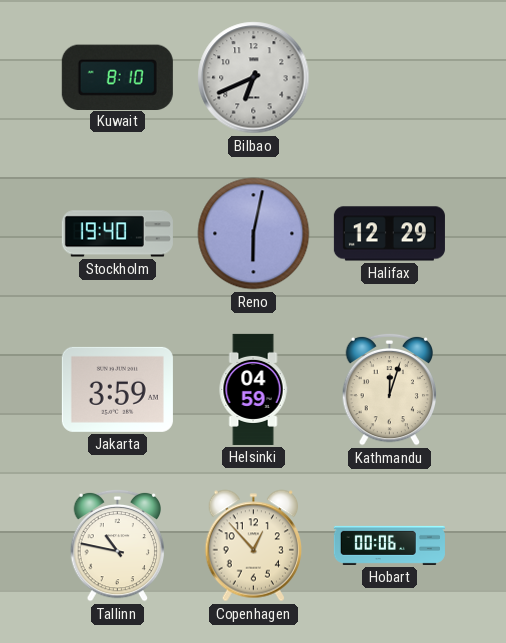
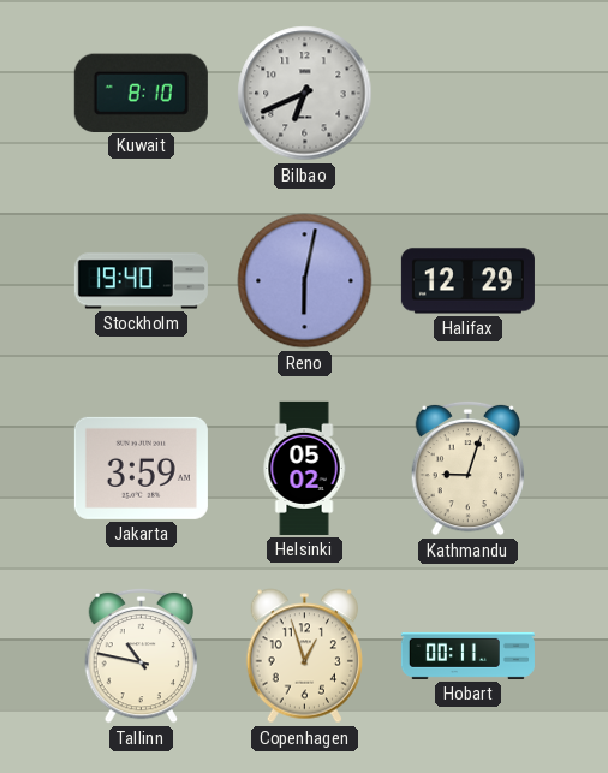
Helsinki: 04:59 -> 05:02 (304, 468)
Kathmandu: 12:03 -> 9:03 (469, 468)
Copenhagen: 12:53 -> 12:57 (304, 656)
Hobart: 00:06 -> 00:11 (467, 655)
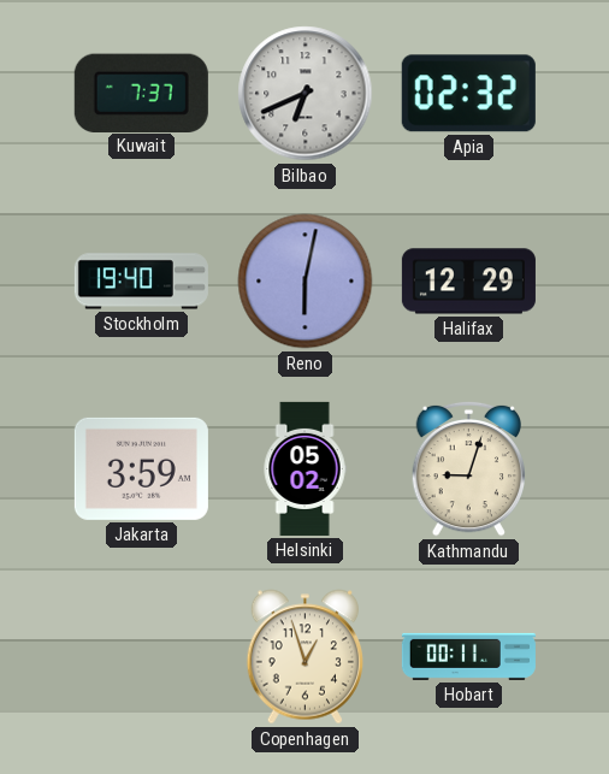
Kuwait: 8:10 -> 7:37 (141, 93)
Apia: none -> 02:32 (468, 94)
Tallinn: 10:47 -> none (142, 655)
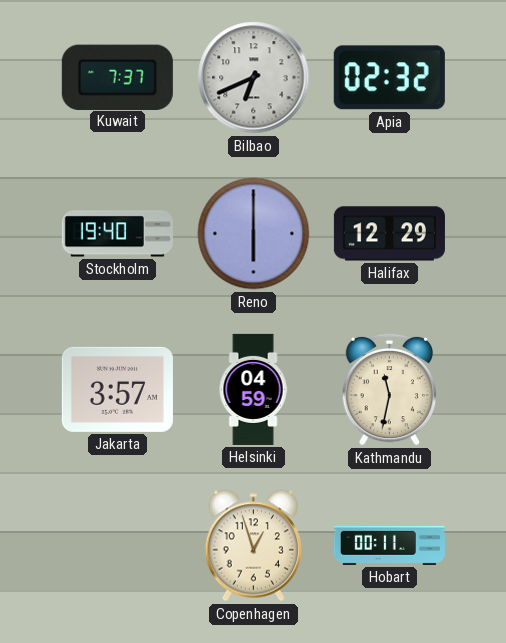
Reno: 6:02 -> 6:00 (254, 234)
Jakarta: 3:59 -> 3:57 (117, 389)
Helsinki: 05:02 -> 04:59 (253, 389)
Kathmandu: 9:03 -> 11:32 (390, 389)
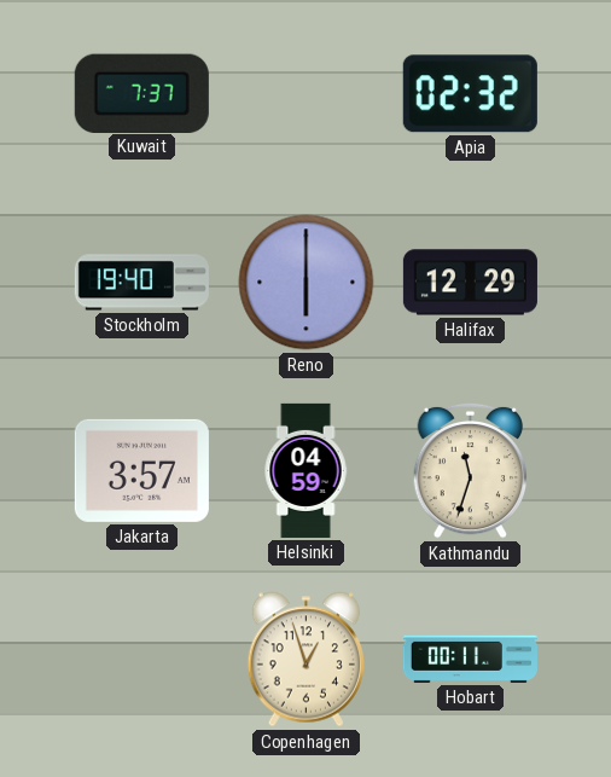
Bilbao: 6:41 -> none (254, 78)
Kathmandu: 11:32 -> 11:33 (471, 470)
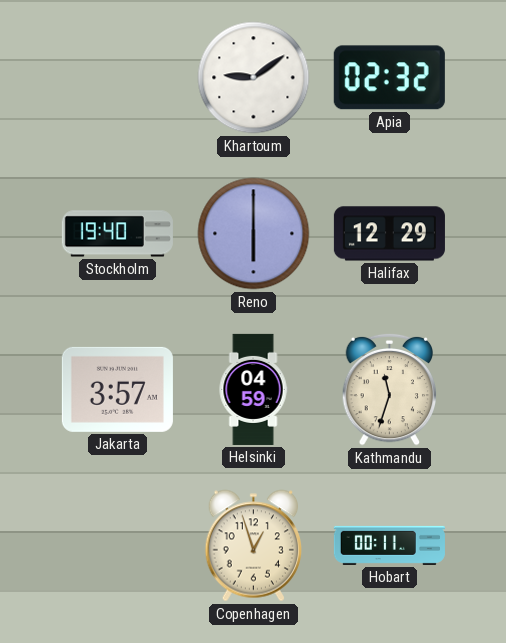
Kuwait: 7:37 -> none (141, 93)
Khartoum: none -> 9:09 (254, 78)
